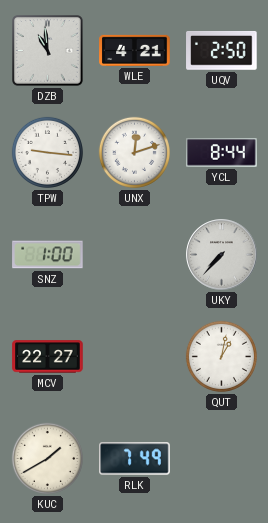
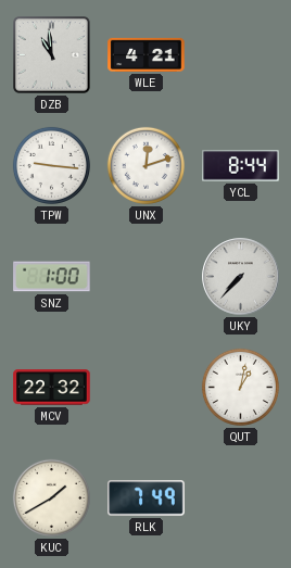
UQV: 2:50 -> none (222, 50)
MCV: 22:27 -> 22:32 (52, 388)
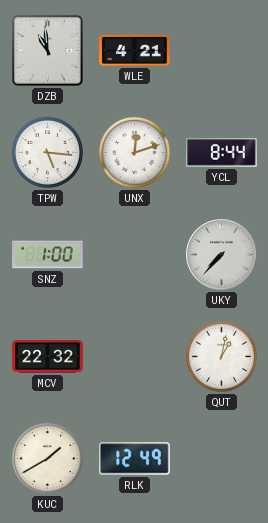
TPW: 9:16 -> 5:16 (47, 152)
RLK: 7:49 -> 12:49 (135, 459)
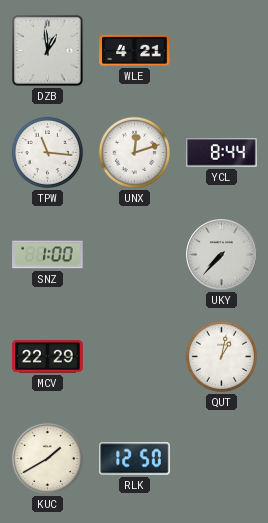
DZB: 10:59 -> 12:59 (48, 51)
TPW: 5:16 -> 11:16 (47, 152)
MCV: 22:32 -> 22:29 (48, 357)
RLK: 12:49 -> 12:50 (135, 459)
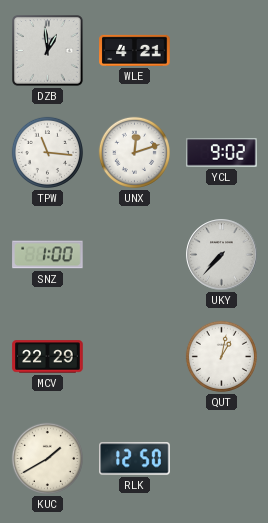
YCL: 8:44 -> 9:02 (222, 153)
